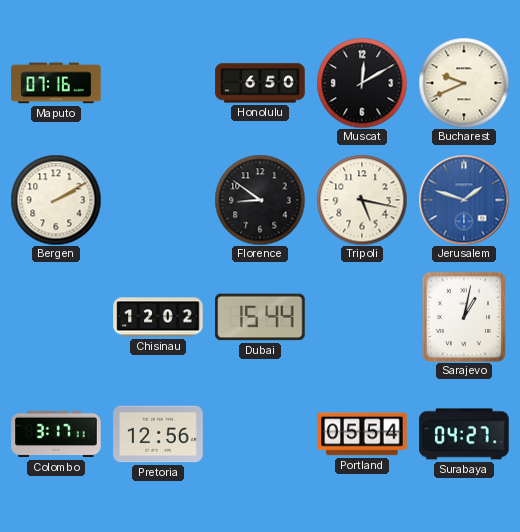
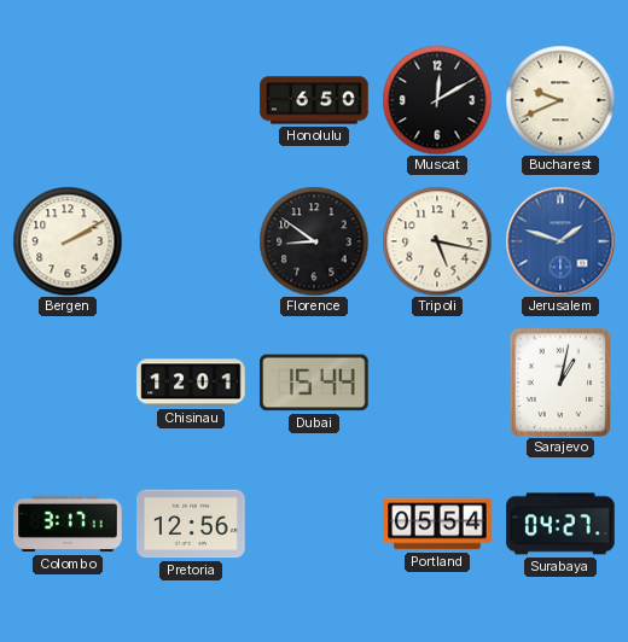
Maputo: 07:16 -> none (56, 83)
Chisinau: 12:02 -> 12:01 (191, 383)
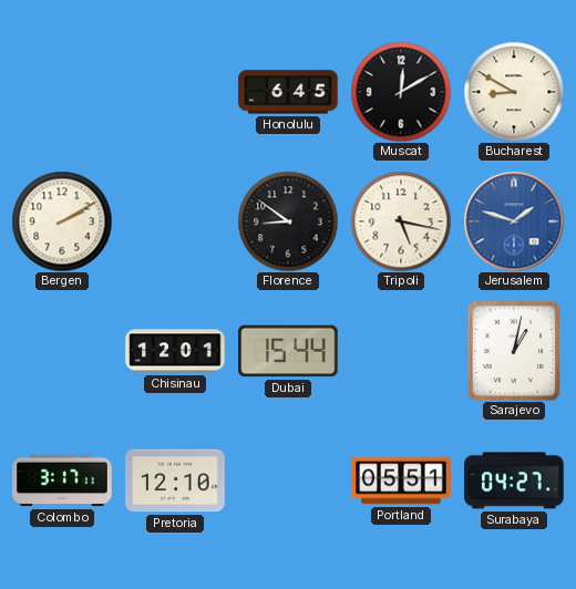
Honolulu: 6:50 -> 6:45 (288, 92)
Bucharest: 9:41 -> 8:50 (514, 92)
Pretoria: 12:56 -> 12:10 (175, 480)
Portland: 05:54 -> 05:51 (401, 480)
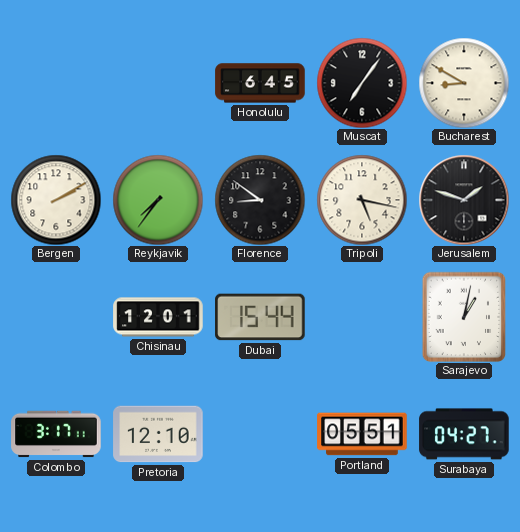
Muscat: 12:10 -> 7:06 (362, 83)
Reykjavik: none -> 7:36 (158, 200)
Jerusalem dial: blue -> black (464, 200)
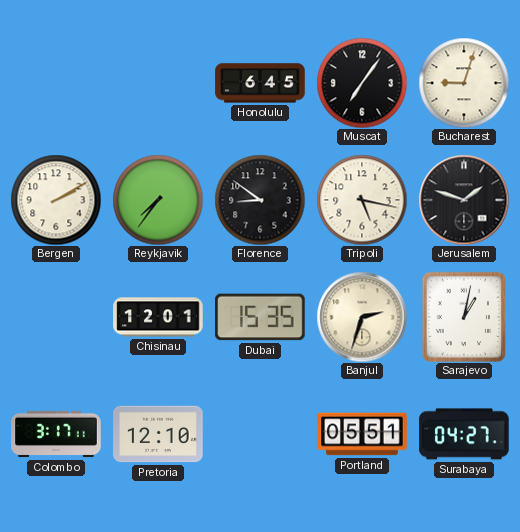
Bucharest: 8:50 -> 9:03 (464, 83)
Dubai: 15:44 -> 15:35 (260, 317)
Banjul: none -> 2:33 (362, 317)
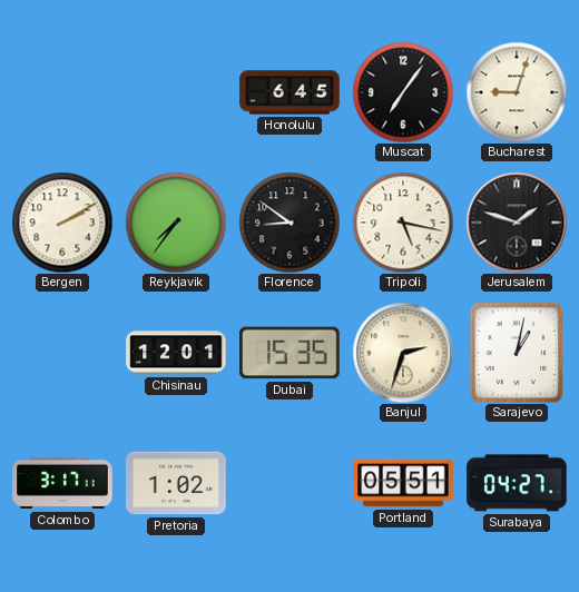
Pretoria: 12:10 -> 1:02 (176, 483)
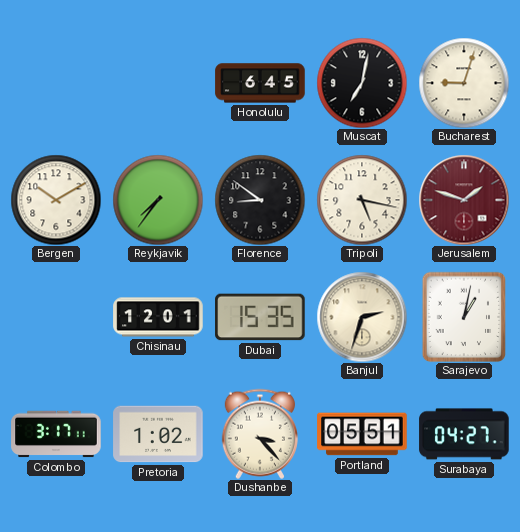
Muscat: 7:06 -> 7:02 (362, 83)
Bergen: 2:10 -> 10:10 (56, 200)
Jerusalem dial: black -> burgundy (464, 200)
Dushanbe: none -> 3:23 (260, 434)
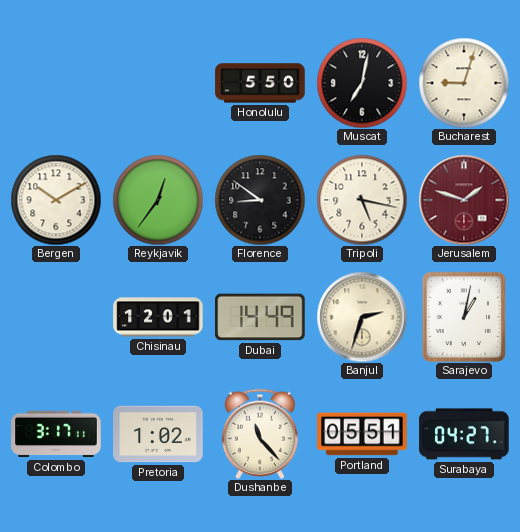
Honolulu: 6:45 -> 5:50 (260, 83)
Reykjavik: 7:36 -> 12:36 (158, 200)
Dubai: 15:35 -> 14:49 (260, 317)
Dushanbe: 3:23 -> 11:23 (260, 434)
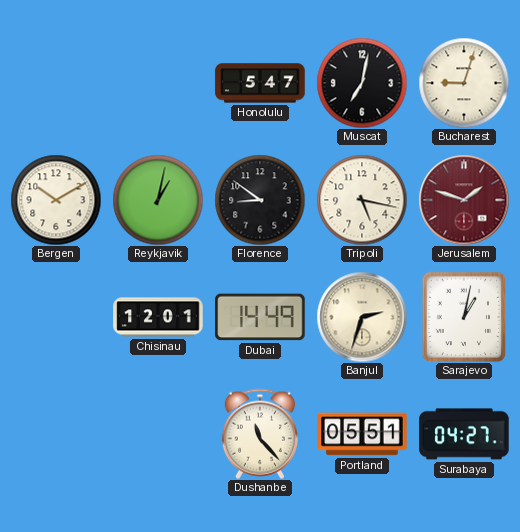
Honolulu: 5:50 -> 5:47 (260, 83)
Reykjavik: 12:36 -> 1:02 (158, 200)
Colombo: 3:17 -> none (56, 434)
Pretoria: 1:02 -> none (158, 434)
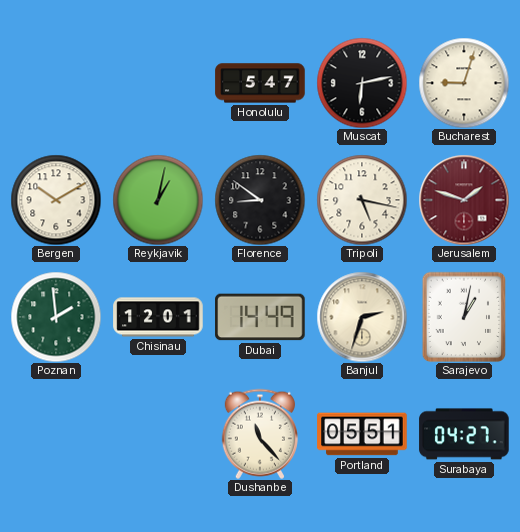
Muscat: 7:02 -> 6:13 (362, 83)
Poznan: none -> 1:59 (56, 317)
